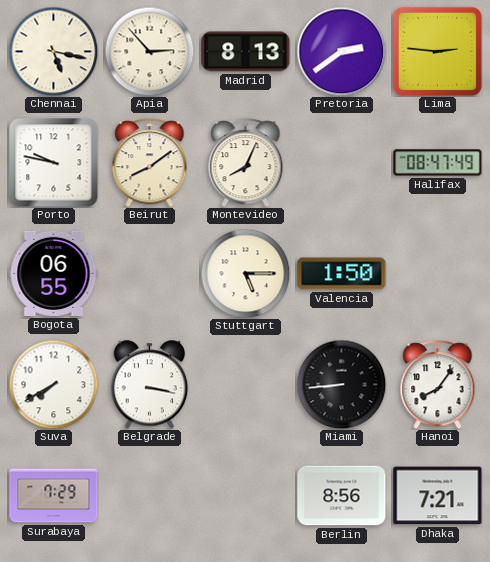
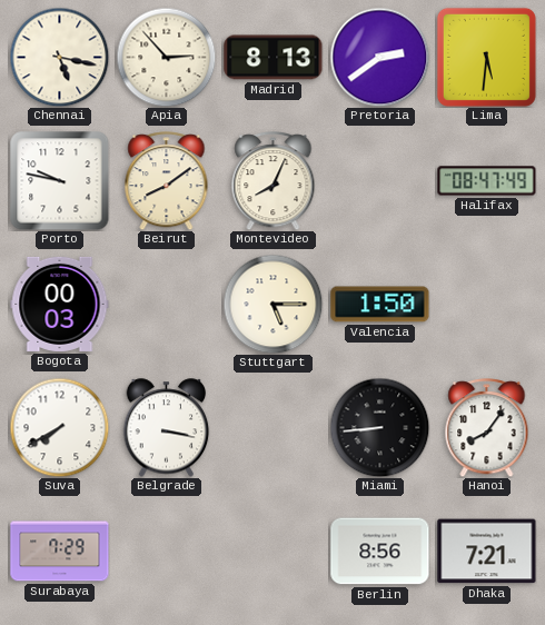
Lima: 2:46 -> 5:31 (486, 57)
Bogota: 06:55 -> 00:03 (60, 304)
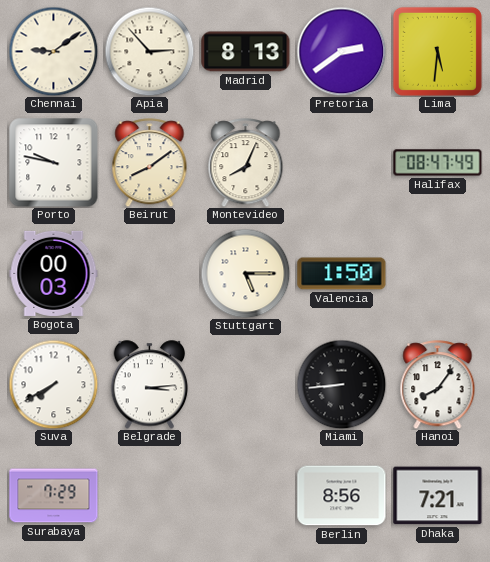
Chennai: 5:17 -> 9:09 (53, 51)
Belgrade: 3:17 -> 3:14 (150, 385)
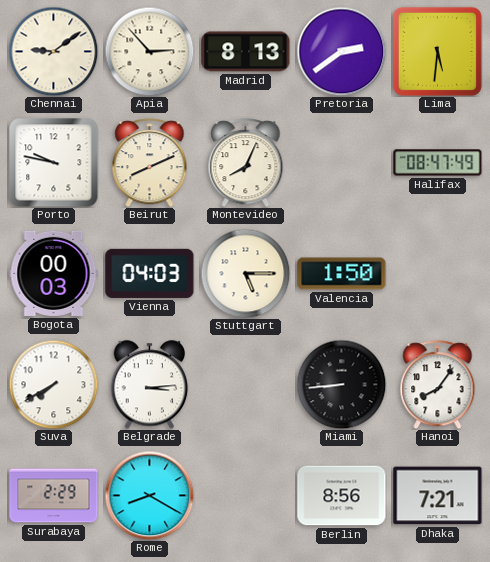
Beirut: 8:09 -> 8:11 (150, 163)
Vienna: none -> 04:03 (150, 273)
Surabaya: 7:29 -> 2:29 (54, 496)
Rome: none -> 8:20 (149, 495)
